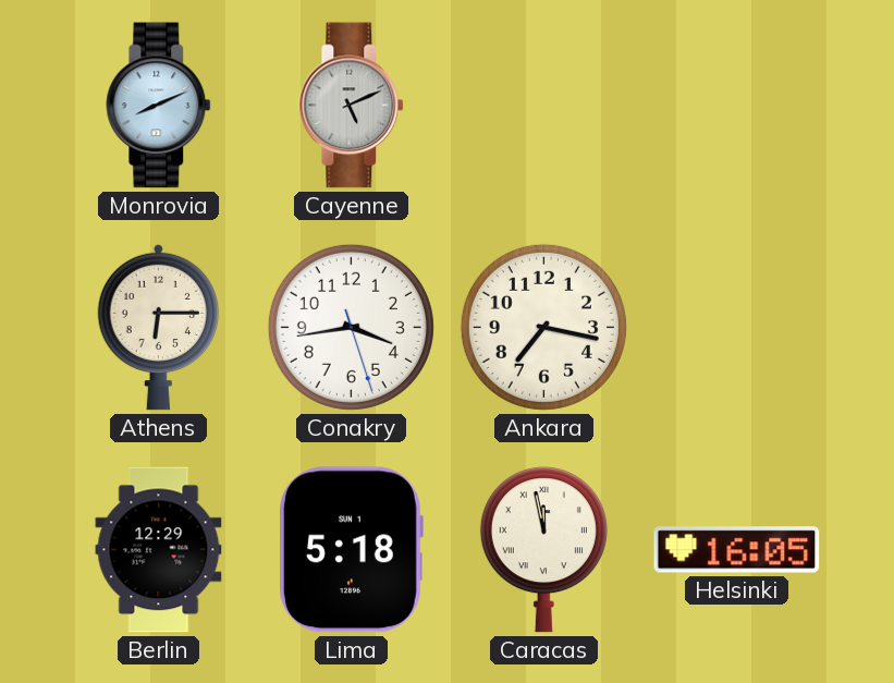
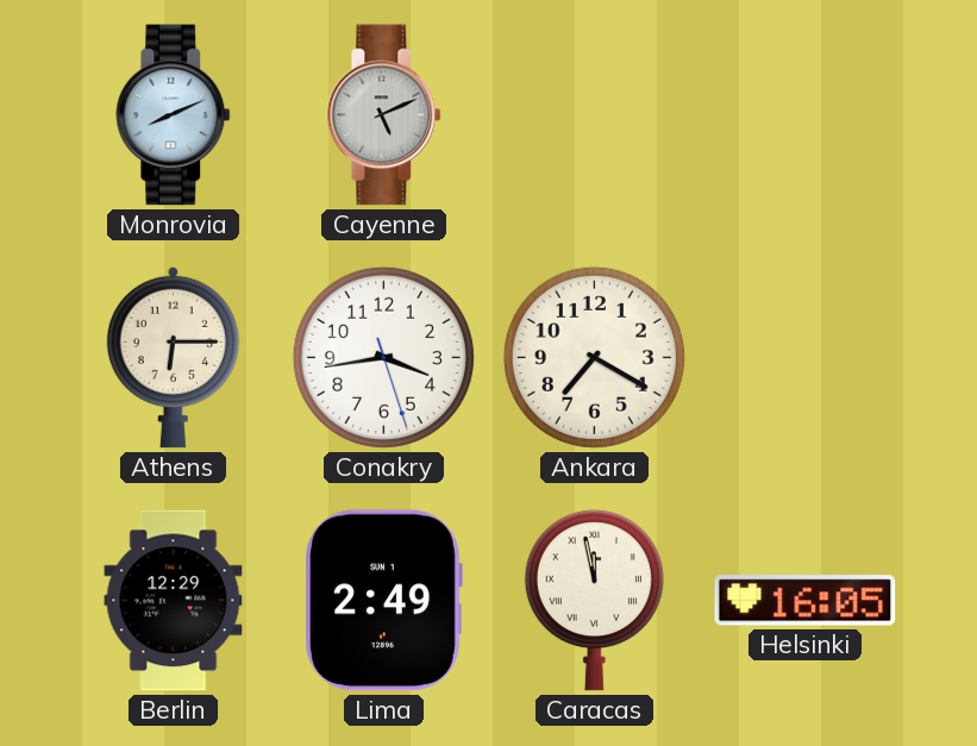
Ankara: 7:17 -> 7:20 (594, 357)
Lima: 5:18 -> 2:49 (384, 601)
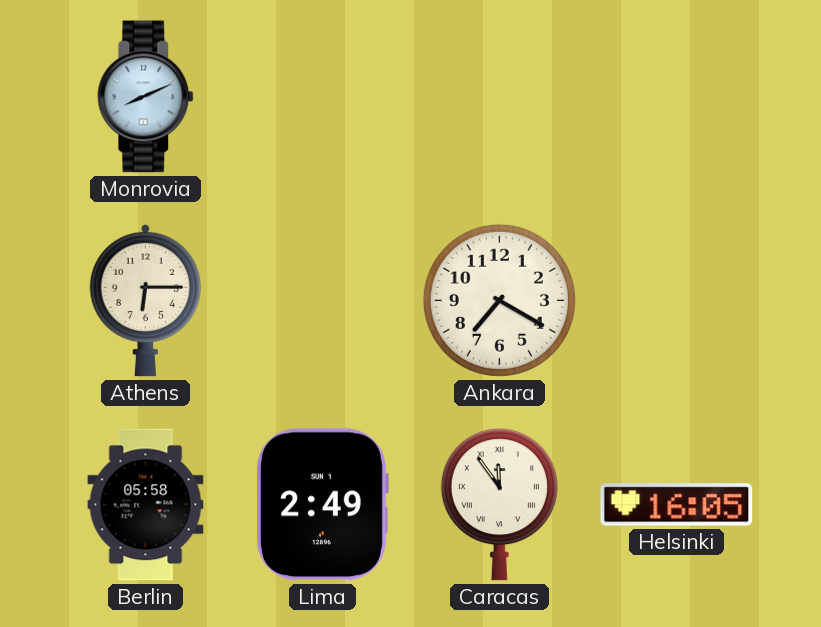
Cayenne: 5:11 -> none (384, 115)
Conakry: 3:43 -> none (383, 357)
Berlin: 12:29 -> 05:58 (146, 505)
Caracas: 11:58 -> 11:54 (499, 505)
